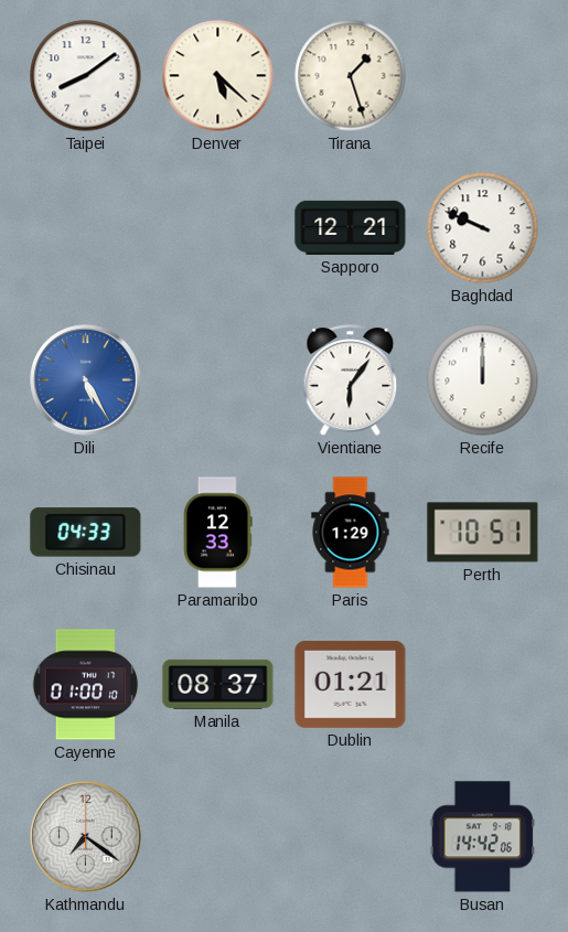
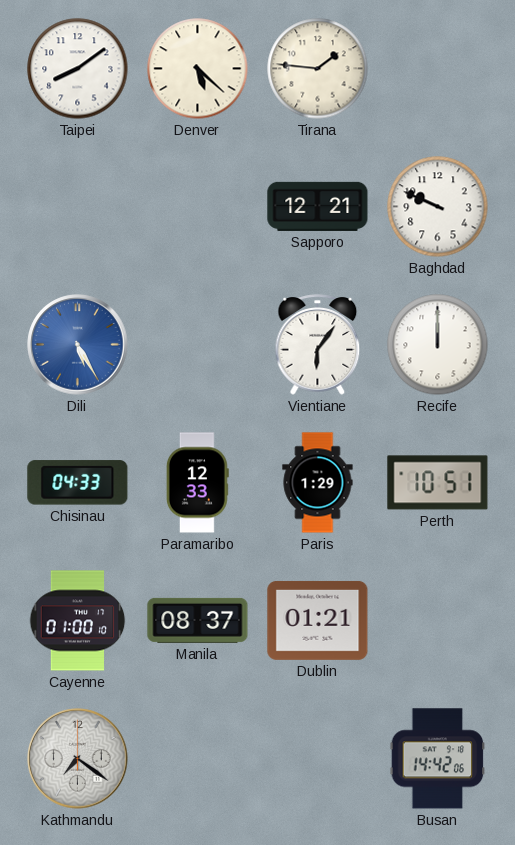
Tirana: 1:27 -> 1:46 (318, 69)
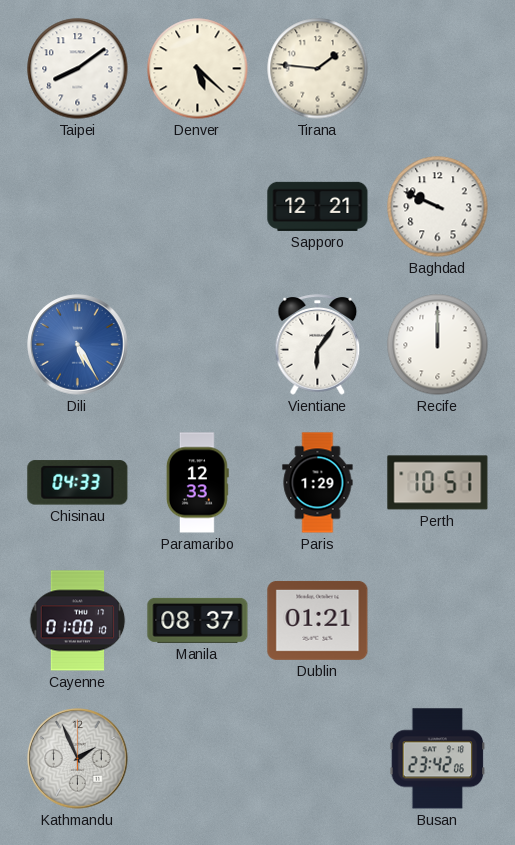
Kathmandu: 7:21 -> 1:56 (78, 759)
Busan: 14:42 -> 23:42 (438, 759)
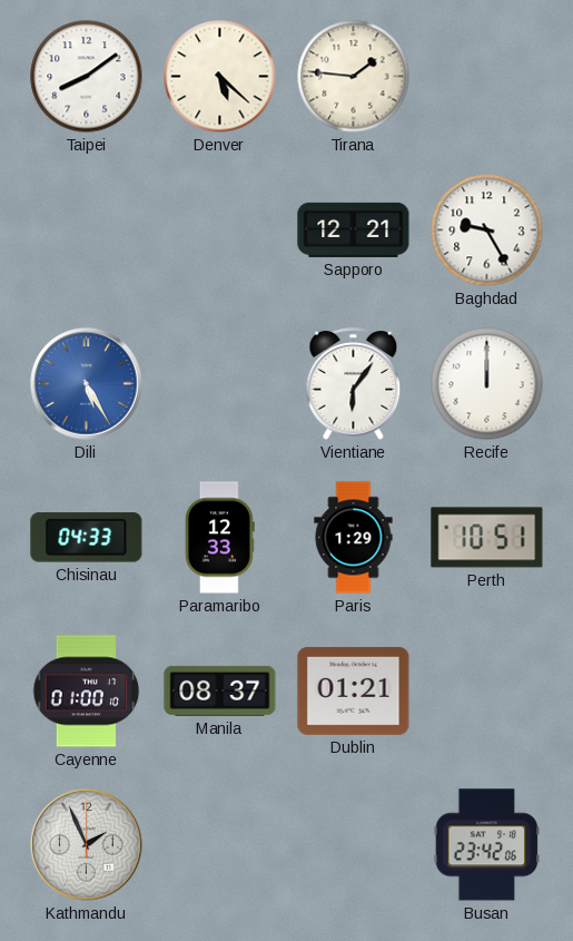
Baghdad: 9:49 -> 9:25 (487, 231)
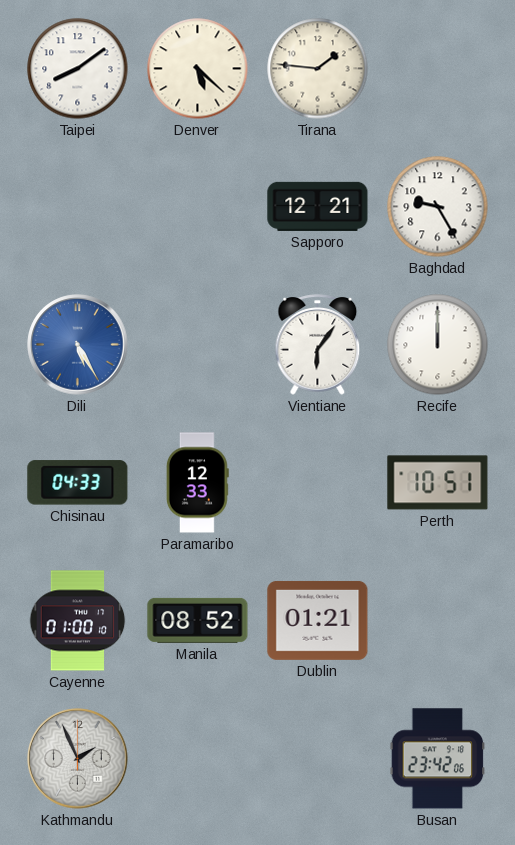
Paris: 1:29 -> none (354, 538)
Manila: 08:37 -> 08:52 (198, 620)
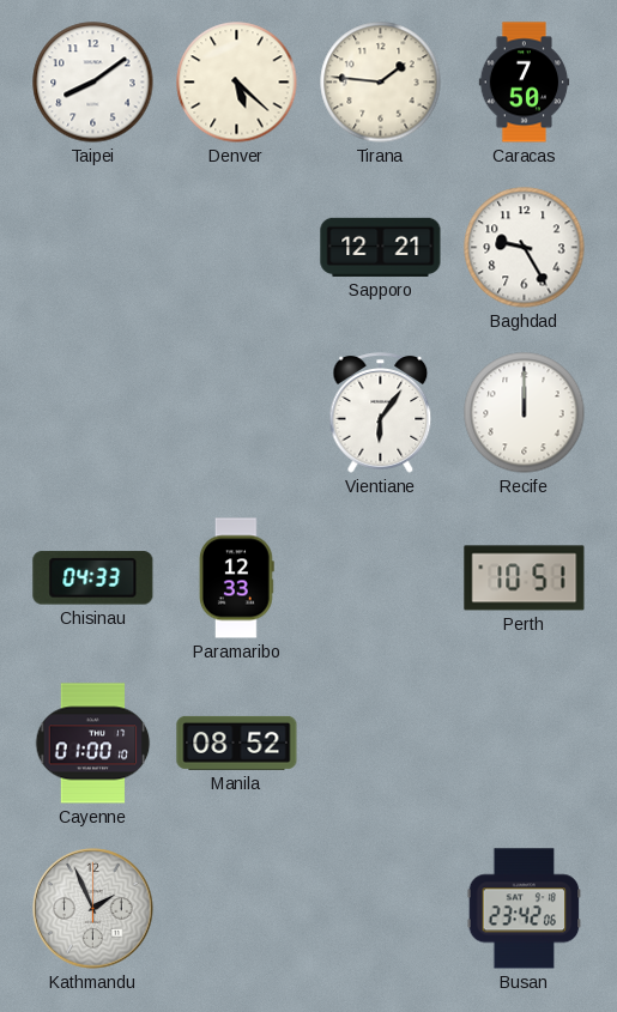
Caracas: none -> 7:50 (525, 83)
Dili: 5:25 -> none (78, 345)
Dublin: 01:21 -> none (318, 620)
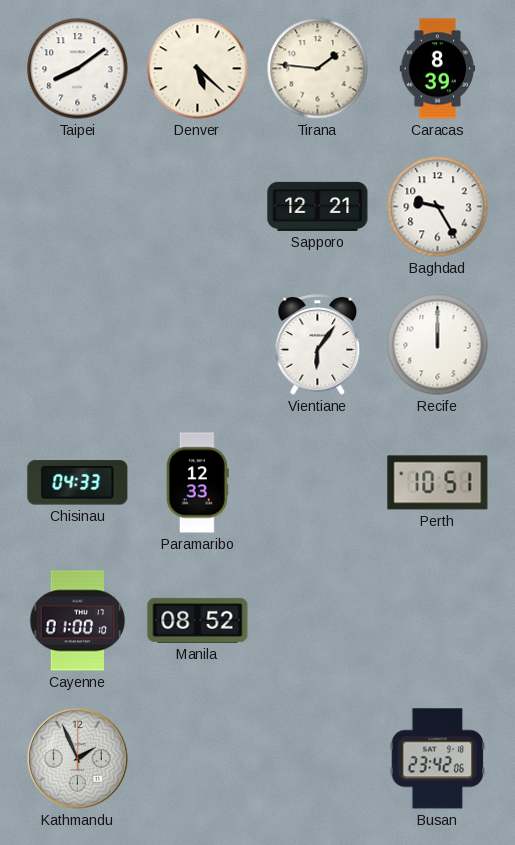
Caracas: 7:50 -> 8:39 (438, 69)
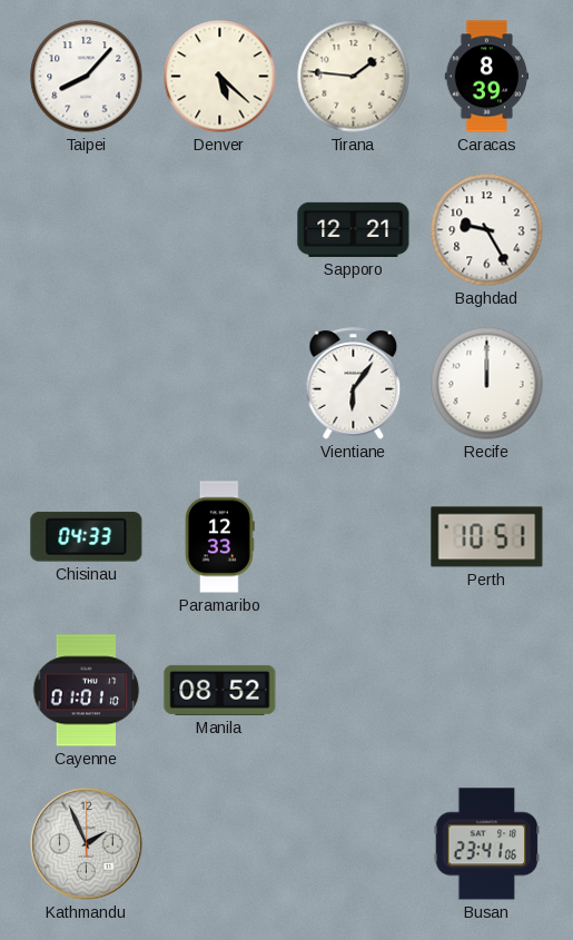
Taipei: 8:09 -> 8:07 (87, 77)
Cayenne: 01:00 -> 01:01 (87, 691)
Busan: 23:42 -> 23:41 (487, 844)
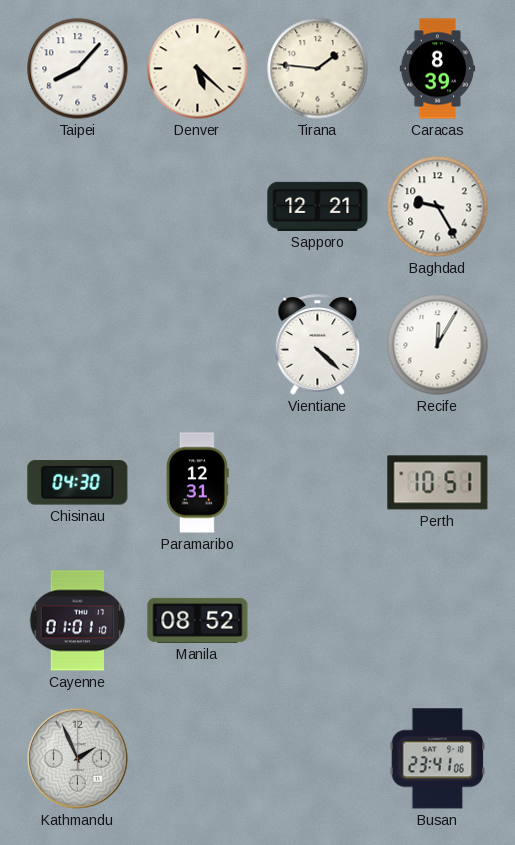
Vientiane: 6:06 -> 4:22 (318, 345)
Recife: 12:00 -> 12:05 (438, 345)
Chisinau: 04:33 -> 04:30 (78, 483)
Paramaribo: 12:33 -> 12:31 (197, 483)
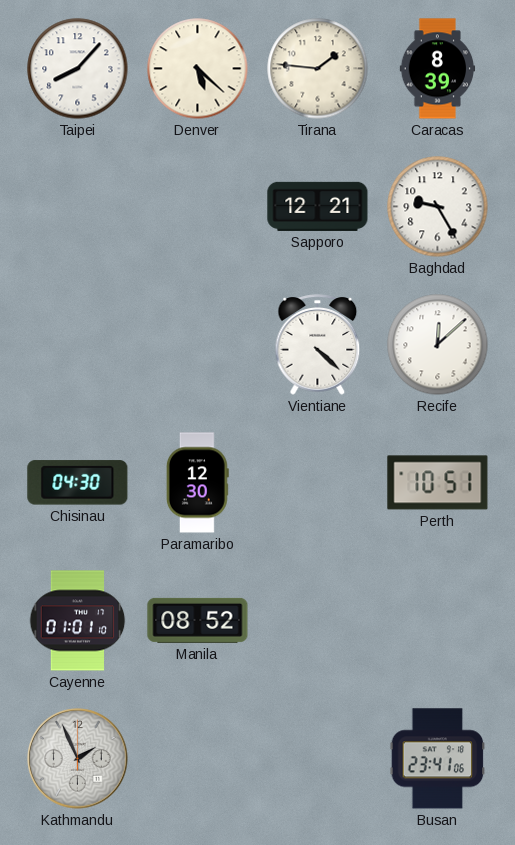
Recife: 12:05 -> 12:08 (438, 345)
Paramaribo: 12:31 -> 12:30 (197, 483)
